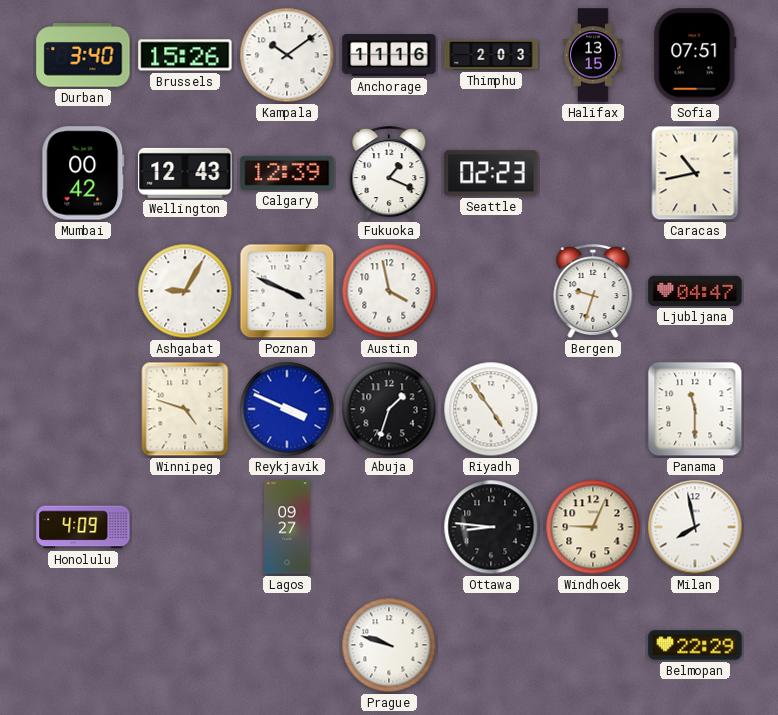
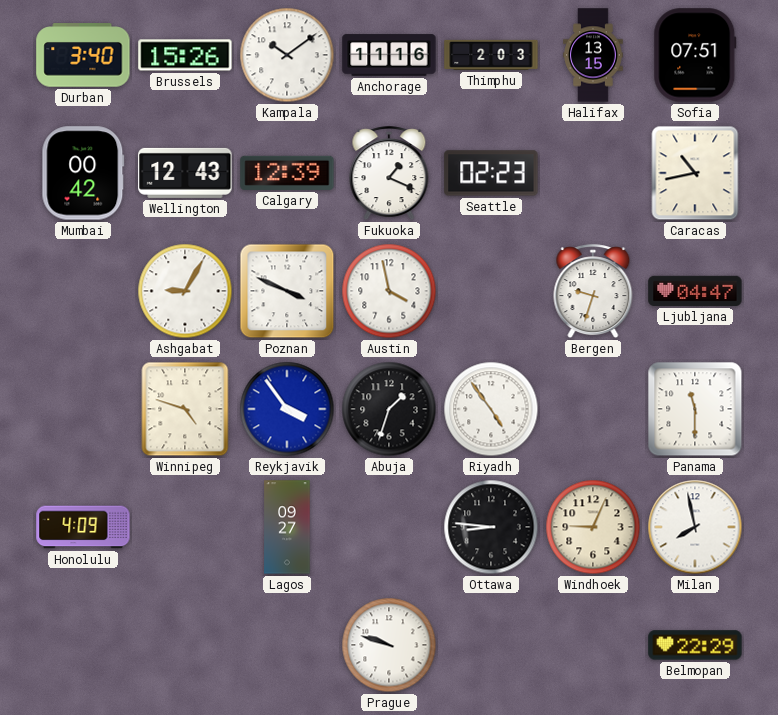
Reykjavik: 3:49 -> 3:54 (287, 409)
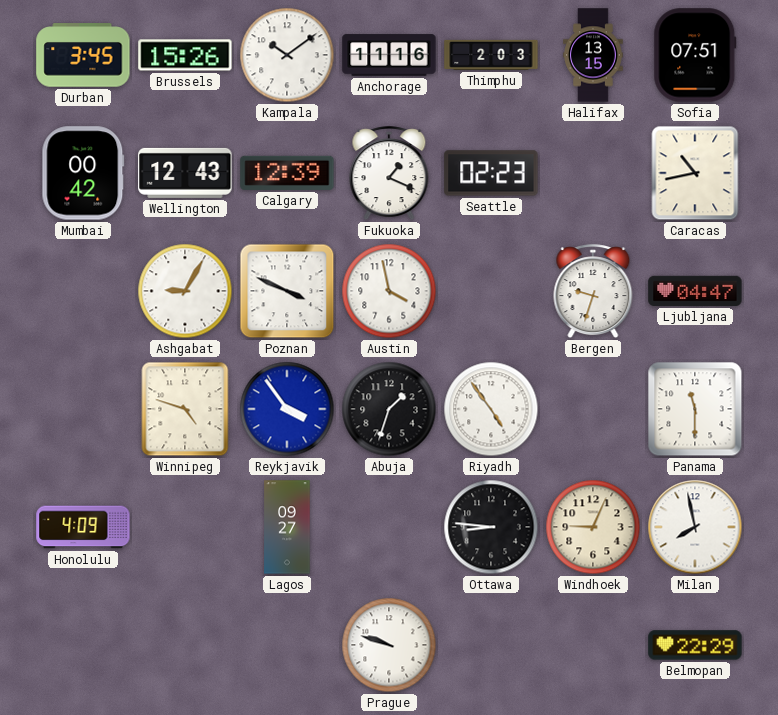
Durban: 3:40 -> 3:45 (83, 55)
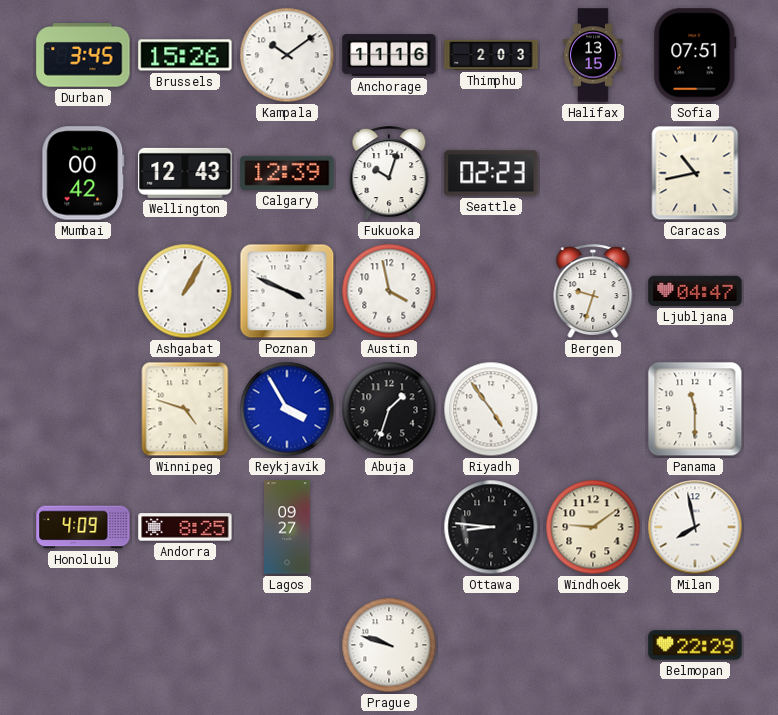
Fukuoka: 1:19 -> 10:03 (389, 174)
Ashgabat: 9:05 -> 1:05 (185, 291)
Reykjavik: 3:54 -> 3:55 (287, 409)
Andorra: none -> 8:25 (185, 527)
Windhoek: 9:04 -> 9:09 (593, 527)
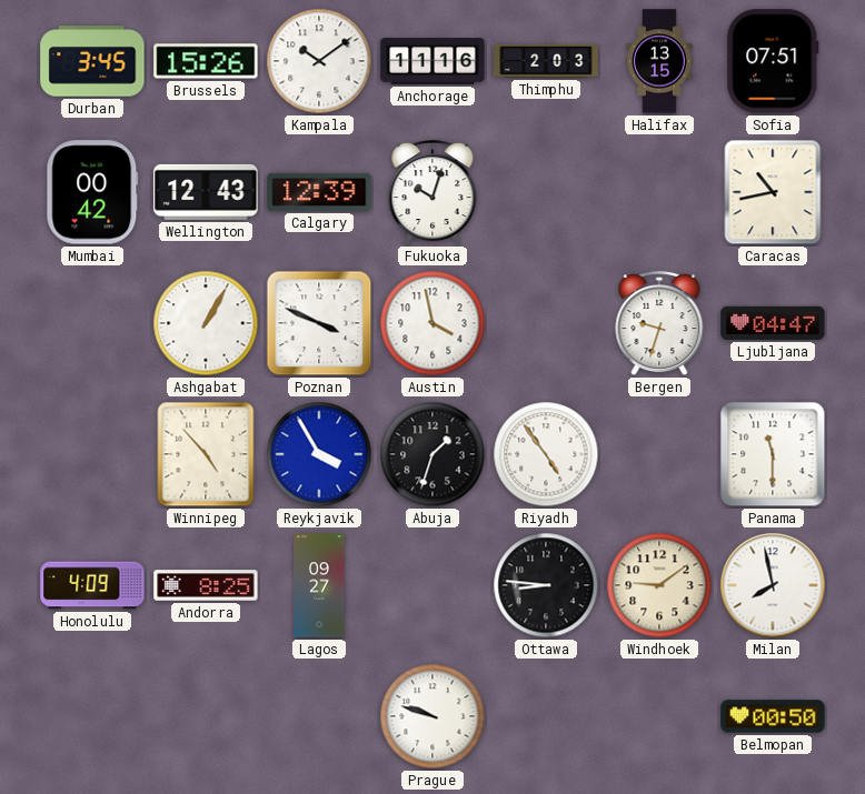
Seattle: 02:23 -> none (491, 173)
Winnipeg: 4:48 -> 4:53 (206, 454)
Belmopan: 22:29 -> 00:50 (773, 716)
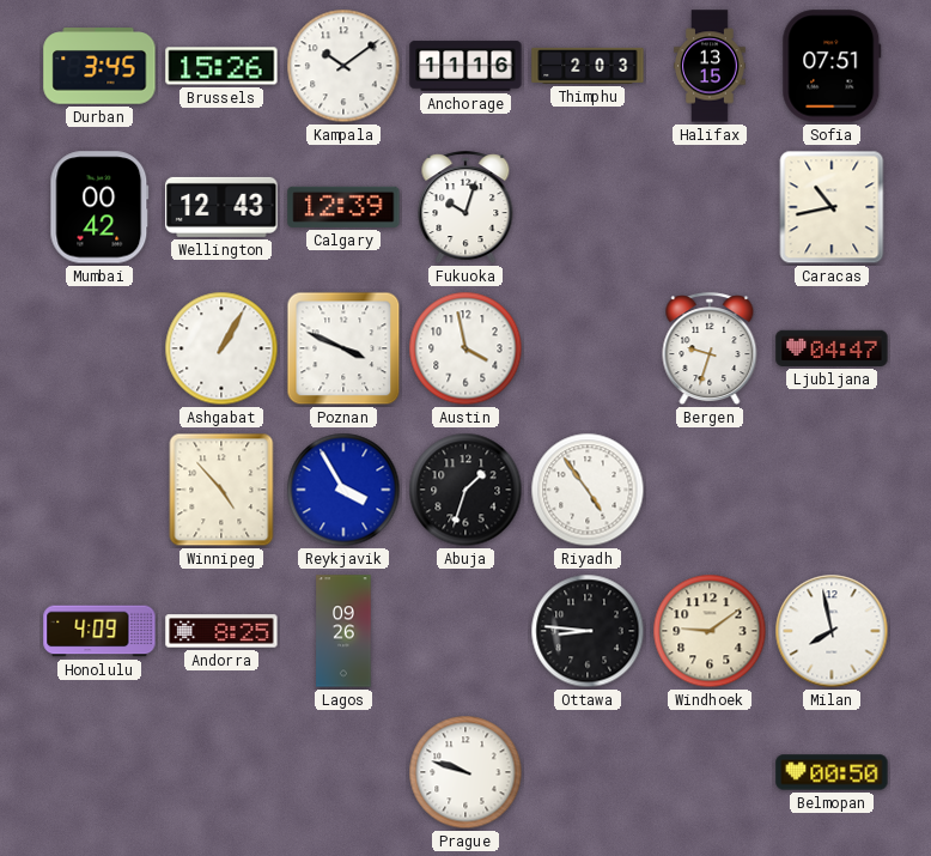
Panama: 11:30 -> none (773, 454)
Lagos: 09:27 -> 09:26 (343, 631)
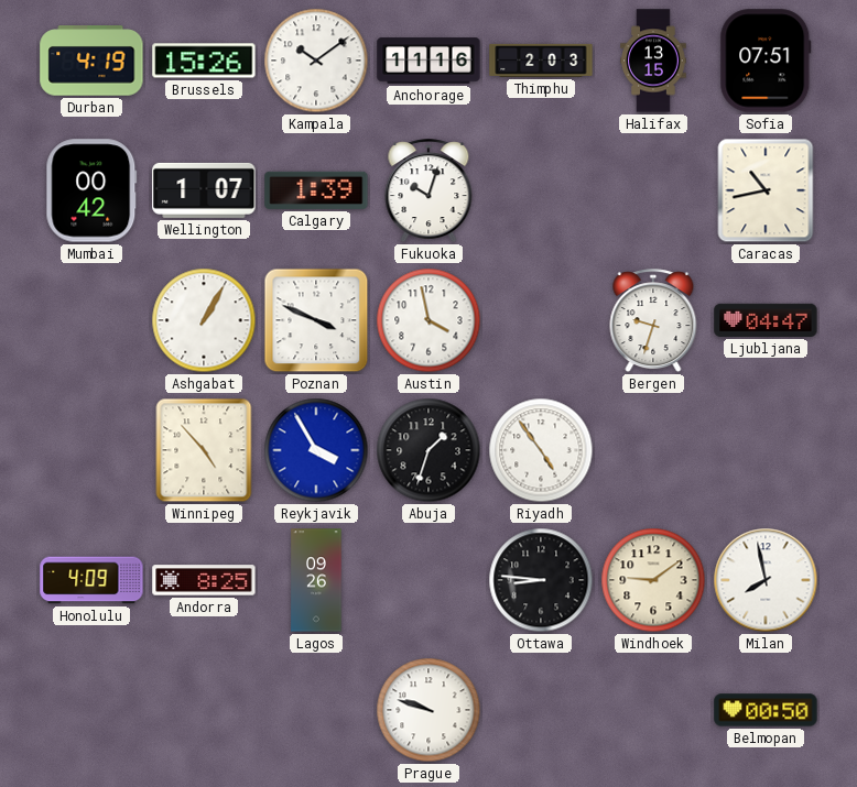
Durban: 3:45 -> 4:19 (91, 61)
Wellington: 12:43 -> 1:07 (204, 190)
Calgary: 12:39 -> 1:39 (316, 190)
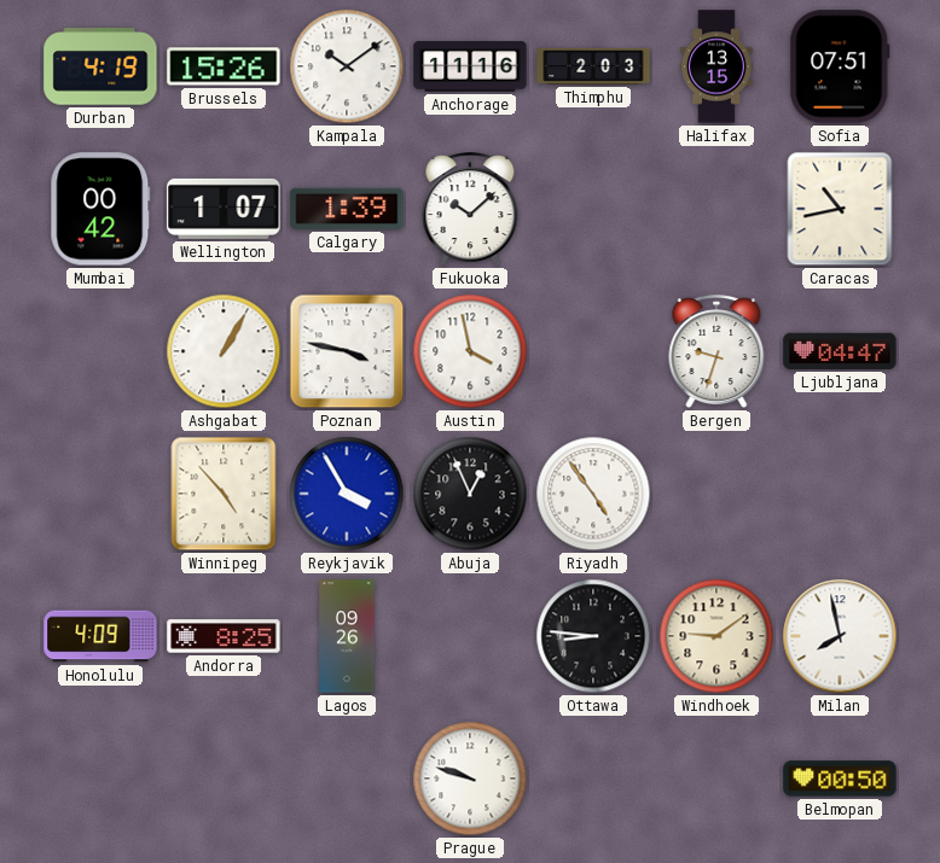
Fukuoka: 10:03 -> 10:08 (470, 210)
Poznan: 3:49 -> 3:47 (347, 351)
Abuja: 1:33 -> 12:56 (470, 494)
